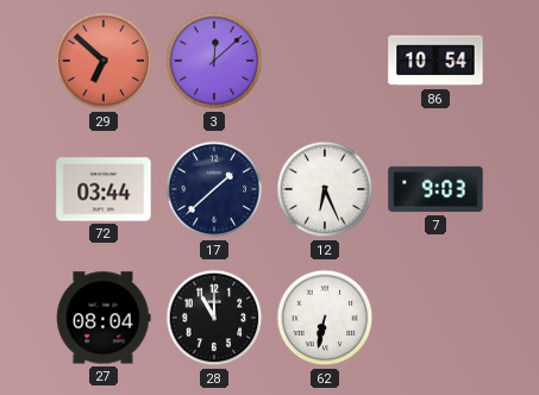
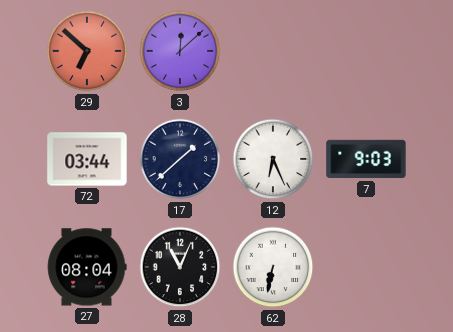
86: 10:54 -> none (435, 61)
28: 11:00 -> 11:04 (180, 267)
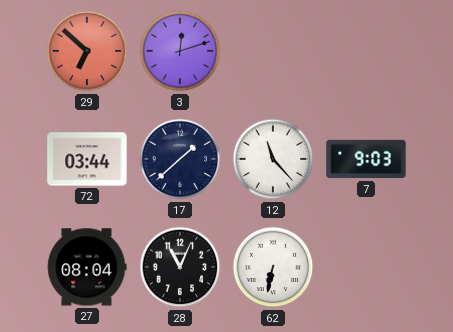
3: 12:08 -> 12:12 (180, 51)
12: 6:26 -> 11:23 (273, 159)
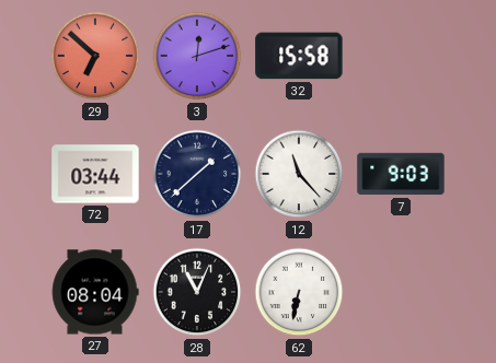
32: none -> 15:58 (299, 56)
